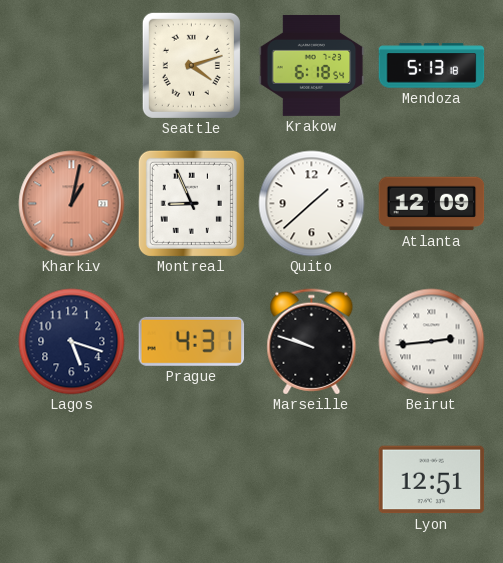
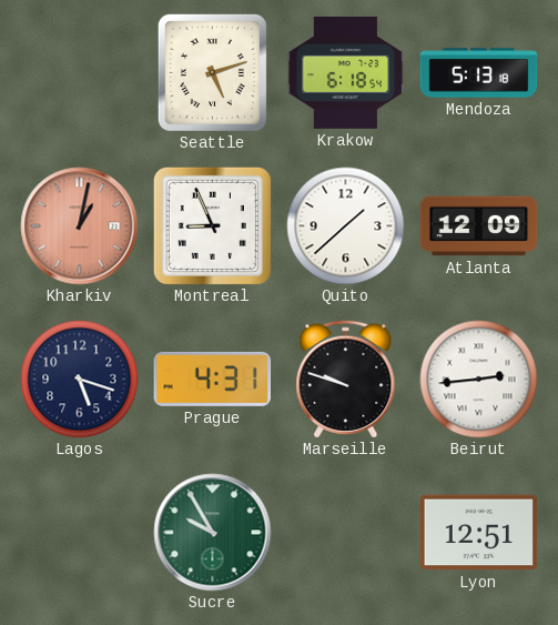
Seattle: 4:12 -> 5:12 (212, 72)
Sucre: none -> 9:55 (213, 533)
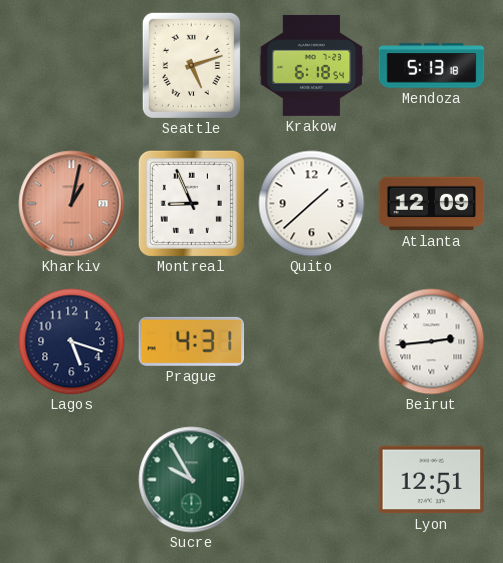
Marseille: 9:48 -> none (346, 380)
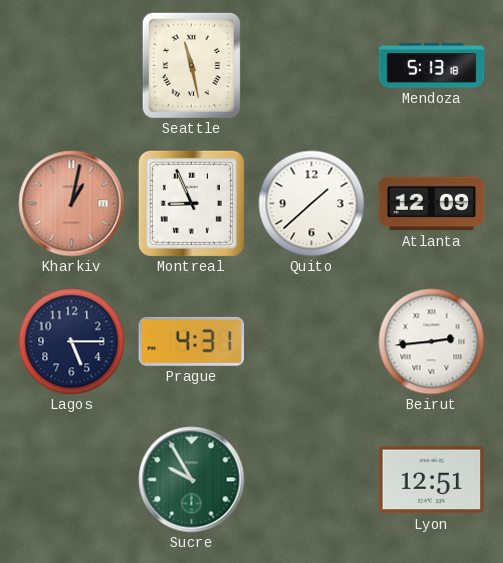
Seattle: 5:12 -> 11:28 (191, 65)
Krakow: 6:18 -> none (312, 65)
Lagos: 5:18 -> 5:15 (72, 342)
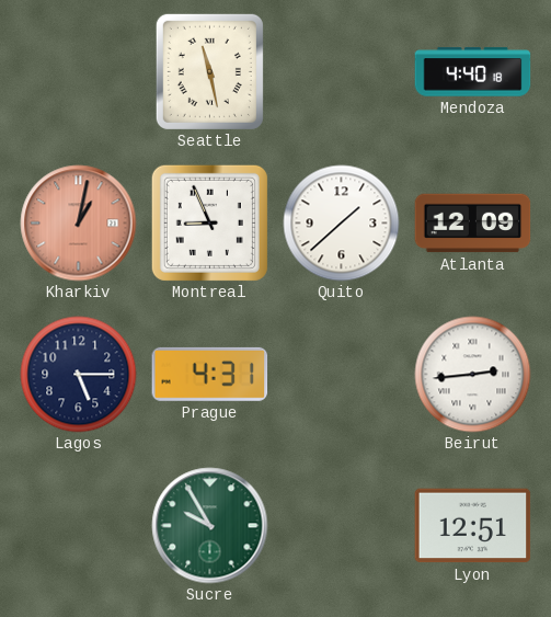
Mendoza: 5:13 -> 4:40 (473, 72)
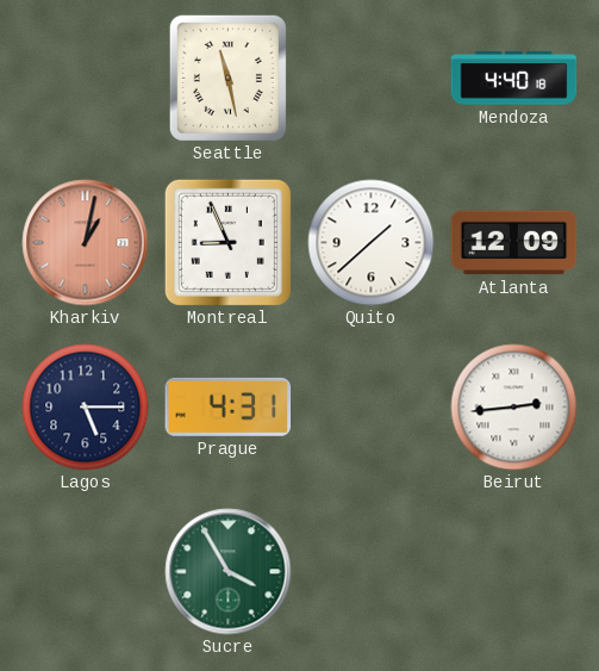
Sucre: 9:55 -> 3:55 (229, 572)
Lyon: 12:51 -> none (473, 526)
